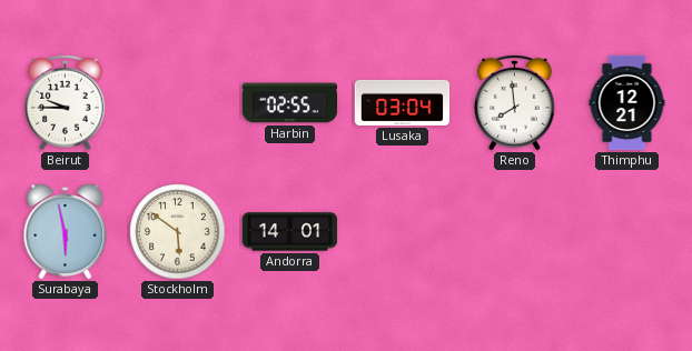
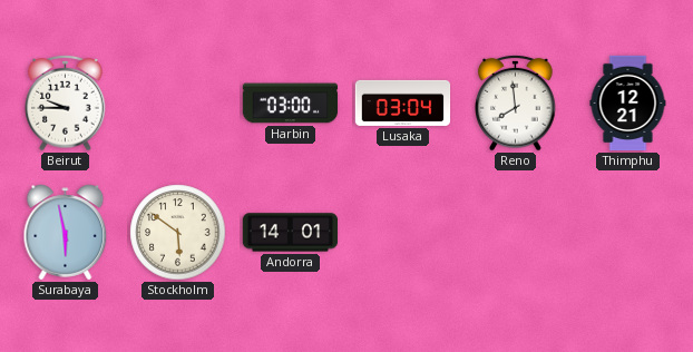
Harbin: 02:55 -> 03:00 (291, 104)
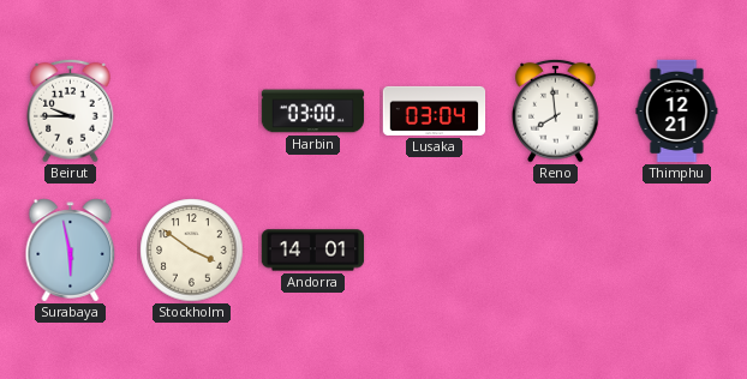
Stockholm: 5:51 -> 3:51 (192, 251)
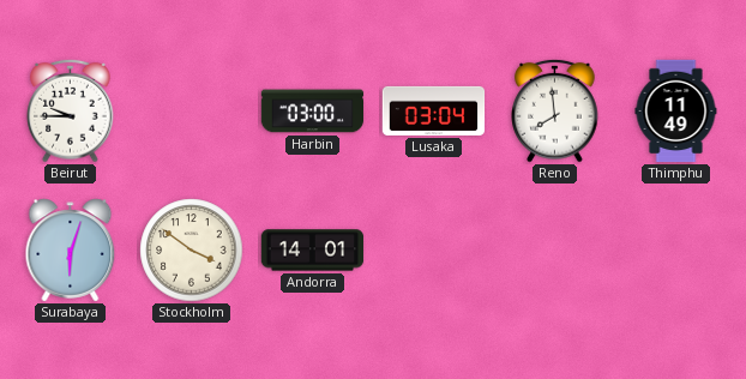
Thimphu: 12:21 -> 11:49 (676, 112)
Surabaya: 5:58 -> 6:03 (71, 251)
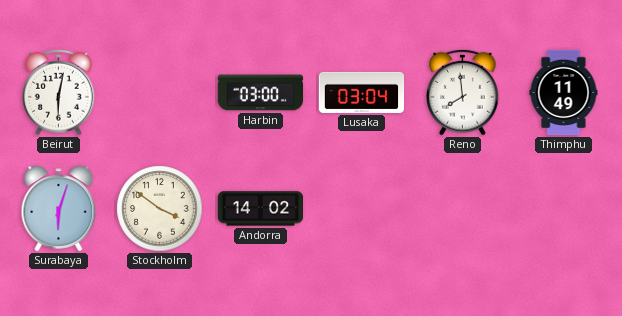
Beirut: 9:45 -> 6:02 (59, 92)
Andorra: 14:01 -> 14:02 (261, 209)
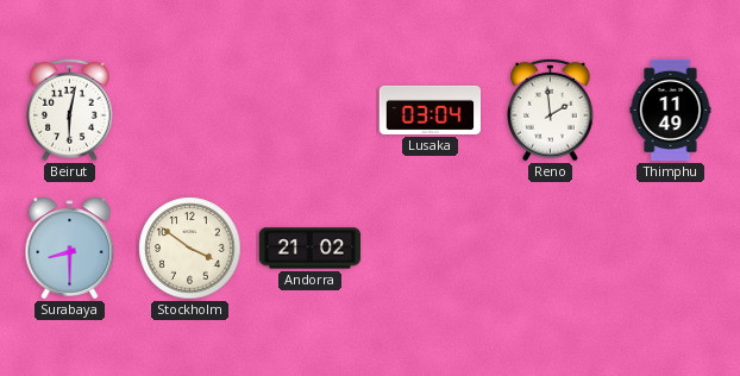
Harbin: 03:00 -> none (261, 93)
Reno: 7:59 -> 1:59 (551, 109)
Surabaya: 6:03 -> 8:30 (70, 249)
Andorra: 14:02 -> 21:02 (311, 249)
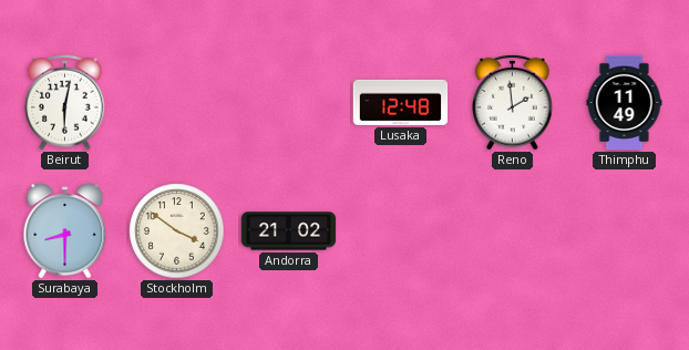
Lusaka: 03:04 -> 12:48 (401, 102)
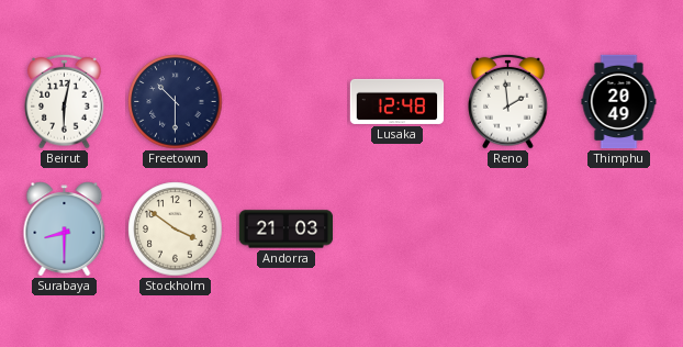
Freetown: none -> 10:30 (176, 102)
Thimphu: 11:49 -> 20:49 (619, 102)
Andorra: 21:02 -> 21:03 (287, 230)
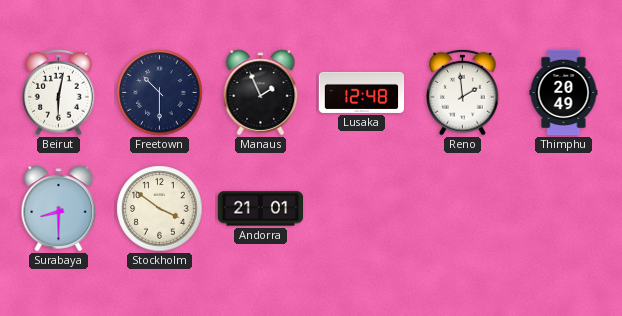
Manaus: none -> 1:56 (261, 93)
Andorra: 21:03 -> 21:01 (261, 209)
